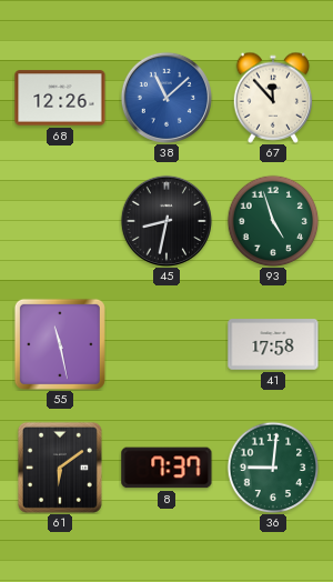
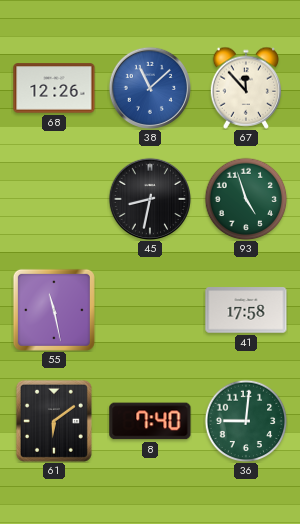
8: 7:37 -> 7:40 (150, 421)
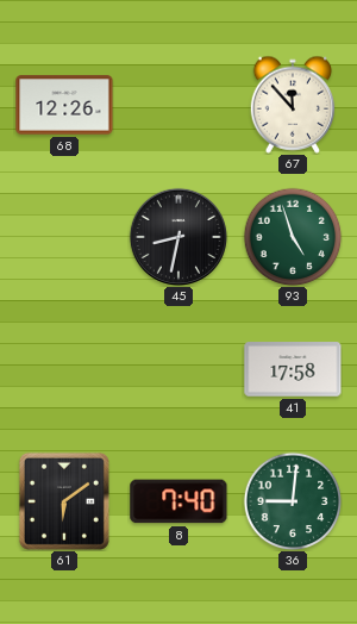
38: 11:08 -> none (150, 88)
55: 11:28 -> none (54, 310)
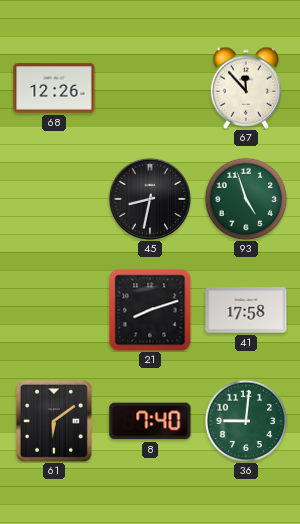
21: none -> 8:12 (150, 310)
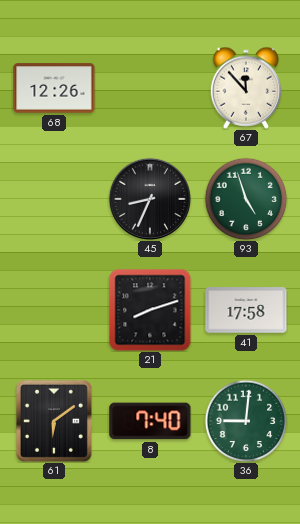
45: 8:32 -> 8:34 (150, 199)
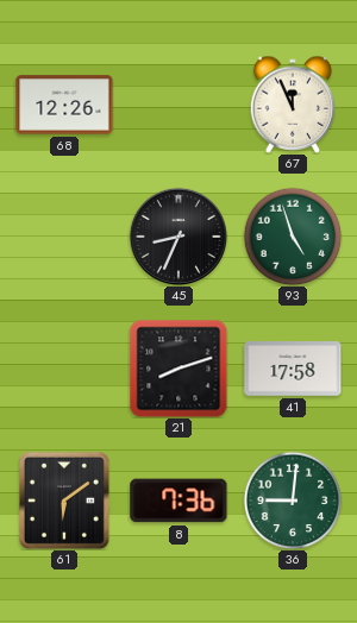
67: 11:53 -> 11:56 (293, 105)
8: 7:40 -> 7:36 (178, 501)
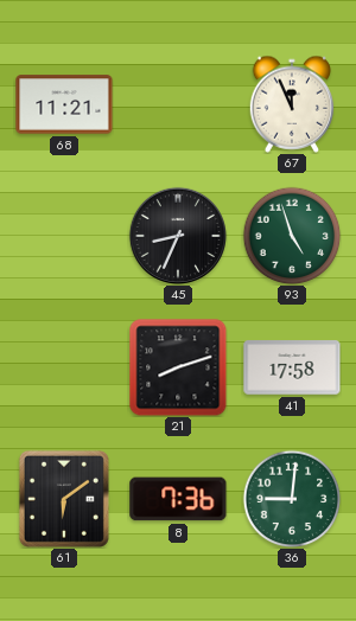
68: 12:26 -> 11:21 (64, 104)
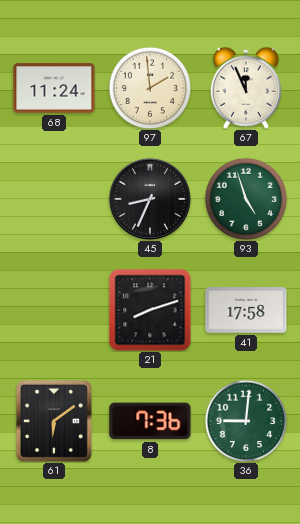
68: 11:21 -> 11:24 (54, 88)
97: none -> 1:59 (150, 88)
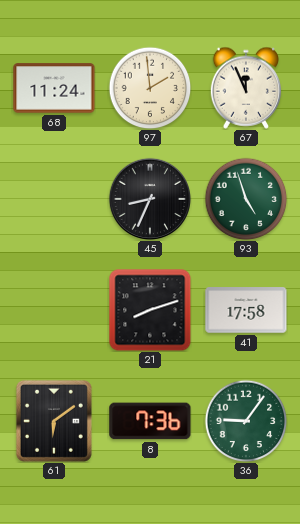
36: 9:01 -> 9:06 (246, 421)
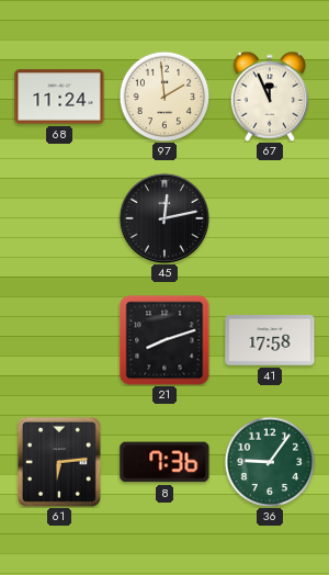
45: 8:34 -> 12:13 (164, 218)
93: 4:57 -> none (246, 199)
61: 6:09 -> 6:14 (59, 462)
